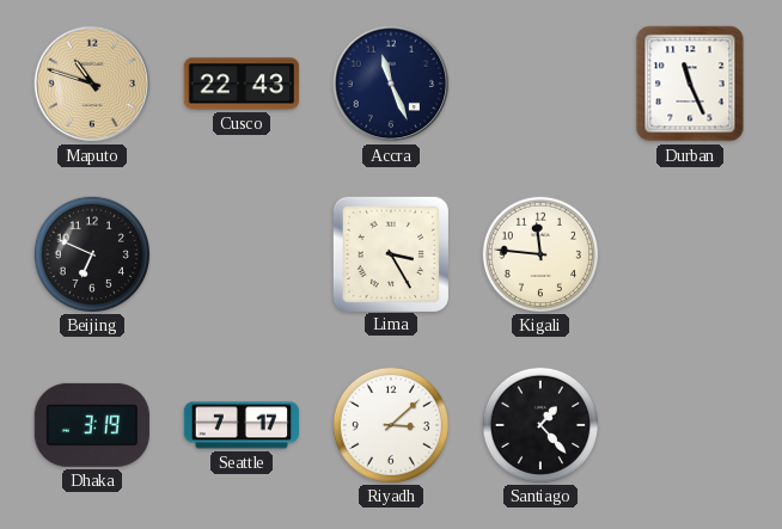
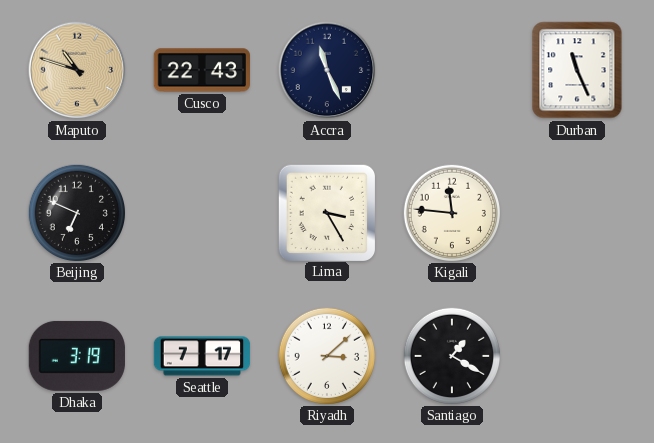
Santiago: 1:23 -> 1:20 (451, 355)
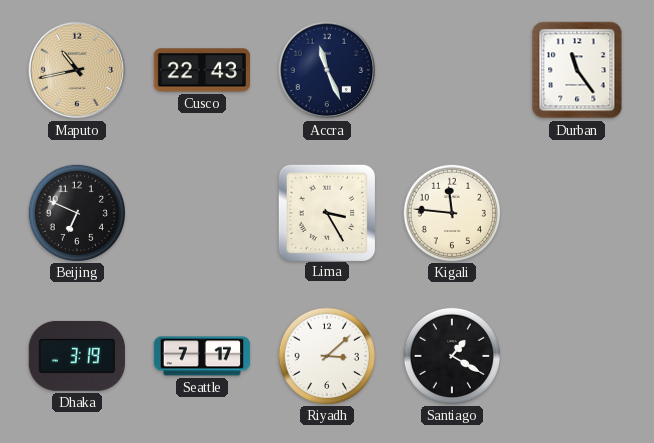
Maputo: 10:48 -> 10:43 (77, 70)
Durban: 11:26 -> 11:24 (577, 70)
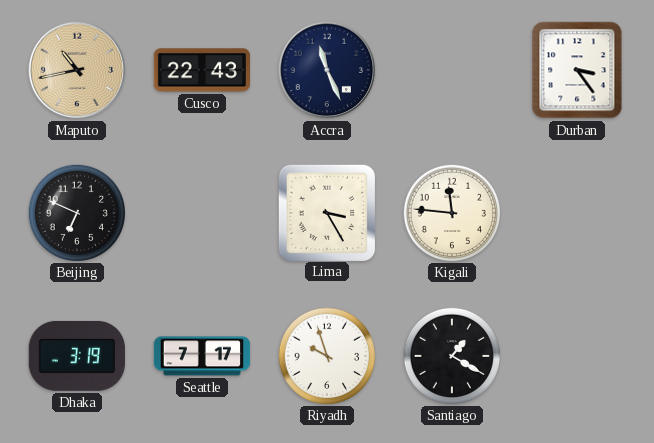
Durban: 11:24 -> 3:24 (577, 70)
Riyadh: 3:08 -> 9:57 (326, 355)
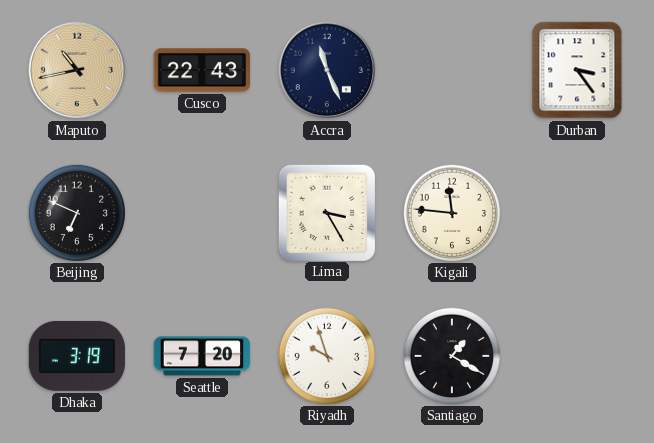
Seattle: 7:17 -> 7:20 (202, 356)
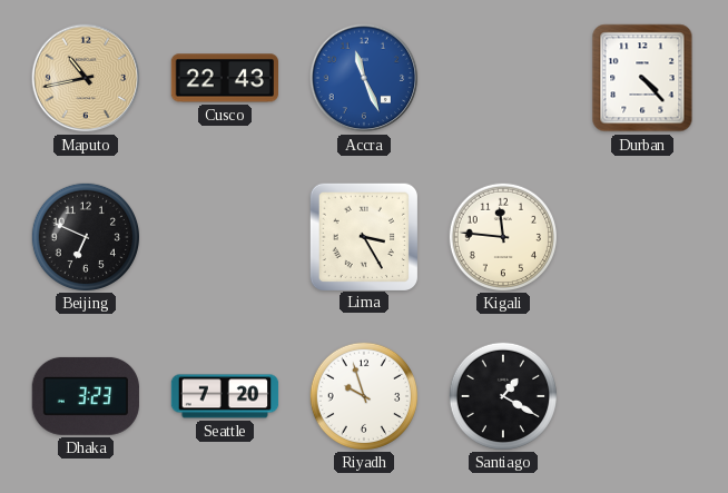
Accra dial: navy -> blue (364, 78)
Durban: 3:24 -> 4:23 (642, 78)
Dhaka: 3:19 -> 3:23 (86, 396)
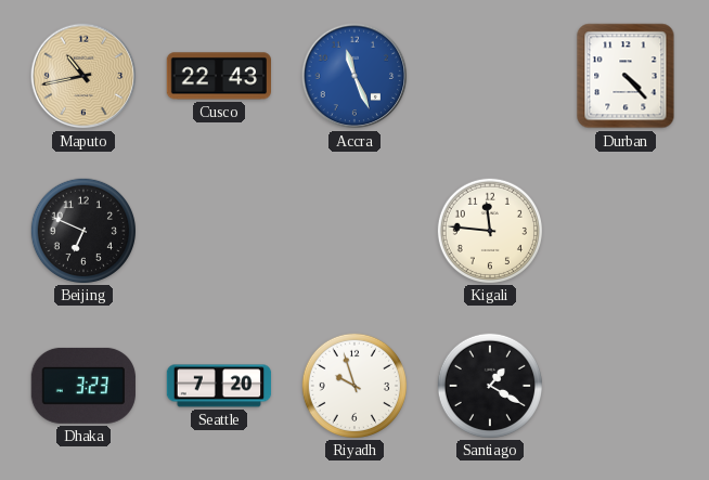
Lima: 3:25 -> none (363, 236)
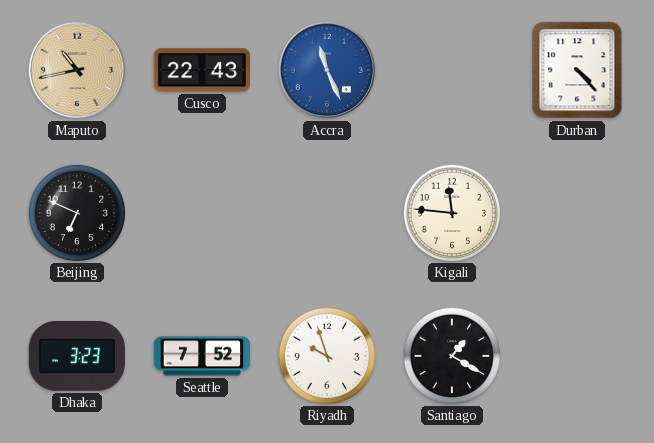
Seattle: 7:20 -> 7:52 (202, 356)
